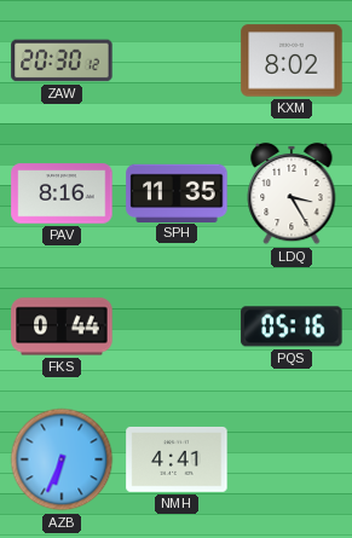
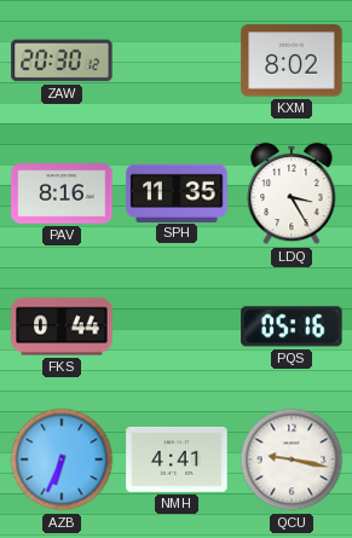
QCU: none -> 9:17 (292, 459)
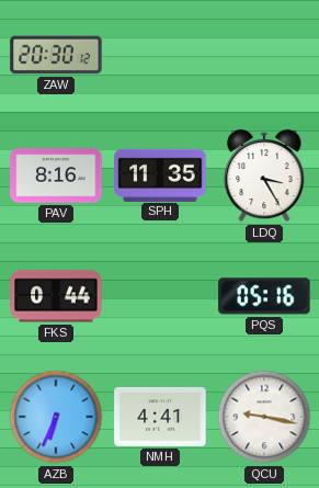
KXM: 8:02 -> none (292, 60)
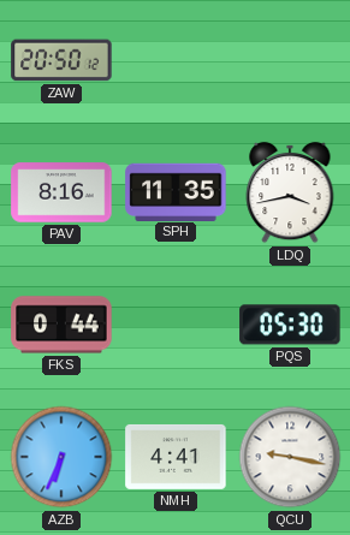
ZAW: 20:30 -> 20:50 (61, 60)
LDQ: 3:25 -> 3:43 (290, 192)
PQS: 05:16 -> 05:30 (290, 325)
